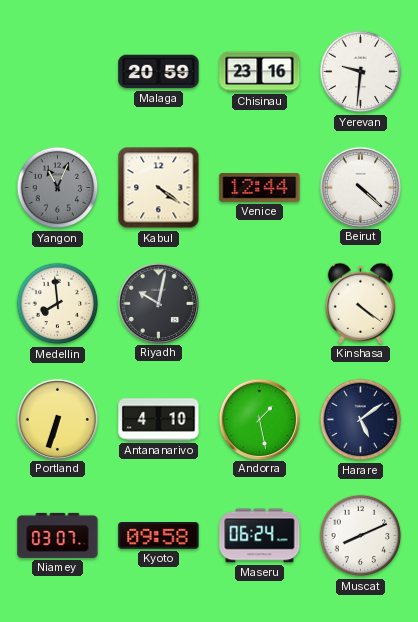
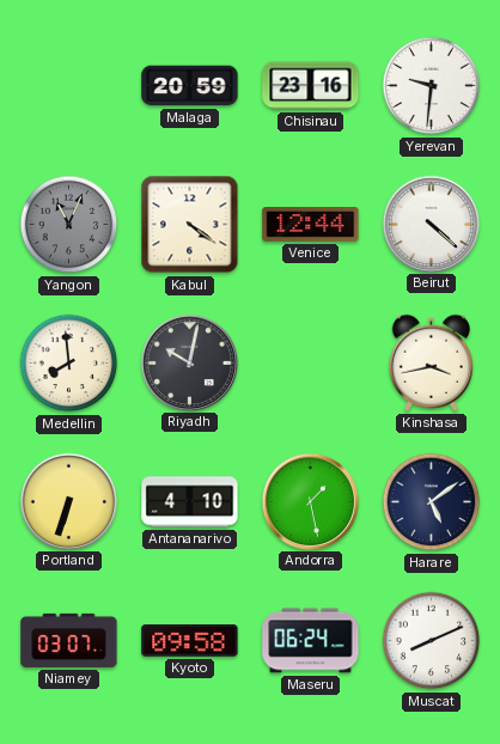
Kinshasa: 4:21 -> 3:43 (431, 362)
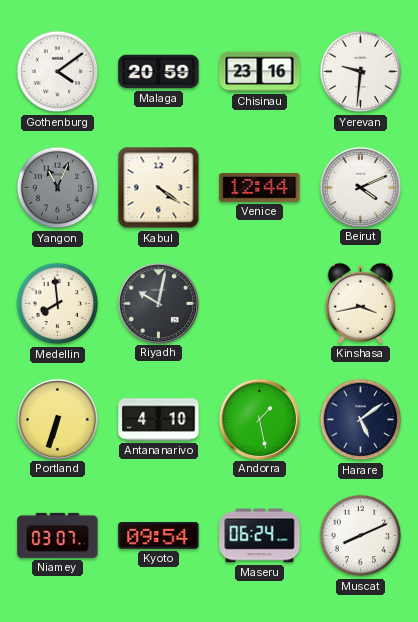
Gothenburg: none -> 4:09 (58, 72)
Beirut: 4:22 -> 4:11 (360, 187)
Kyoto: 09:58 -> 09:54 (159, 536)
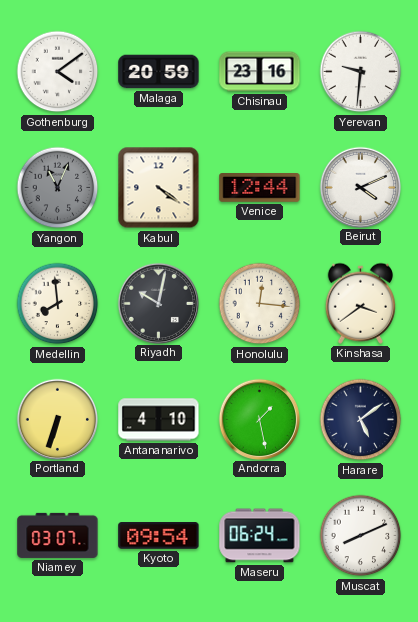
Honolulu: none -> 12:16 (260, 304)
Kinshasa: 3:43 -> 3:39 (360, 303)
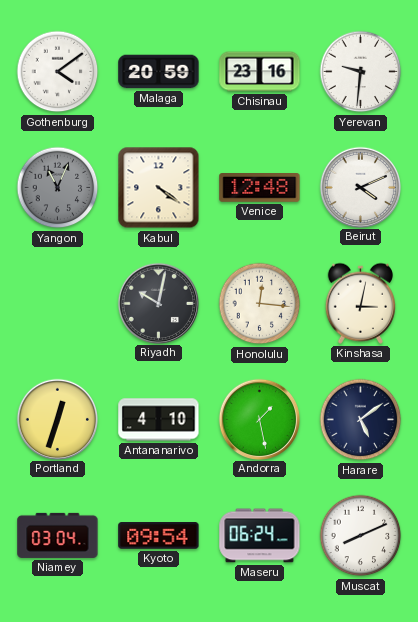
Venice: 12:44 -> 12:48 (260, 188)
Medellin: 7:59 -> none (58, 304)
Kinshasa: 3:39 -> 3:02 (360, 303)
Portland: 6:33 -> 12:33 (57, 419)
Niamey: 03:07 -> 03:04 (58, 535)
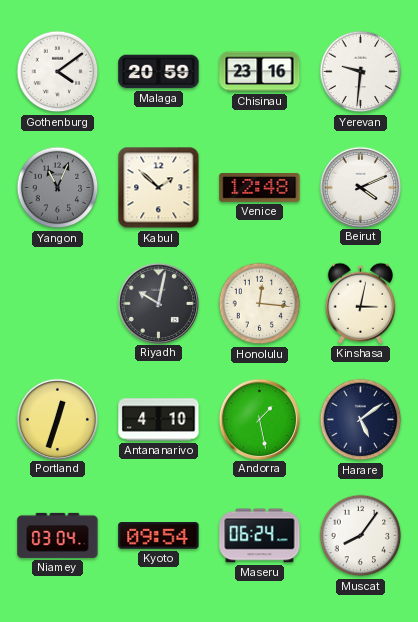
Kabul: 4:21 -> 1:52 (159, 188)
Muscat: 8:11 -> 8:06 (361, 536)
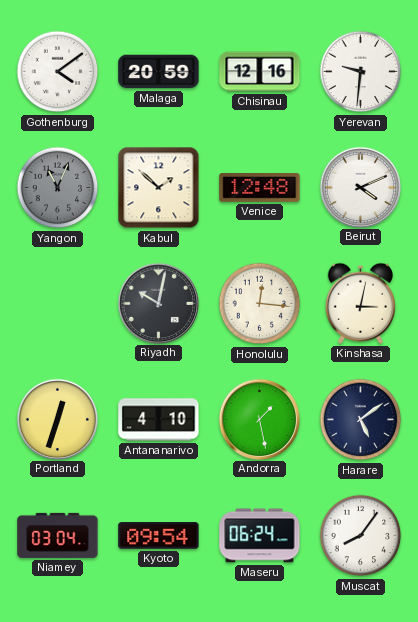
Chisinau: 23:16 -> 12:16 (260, 72)
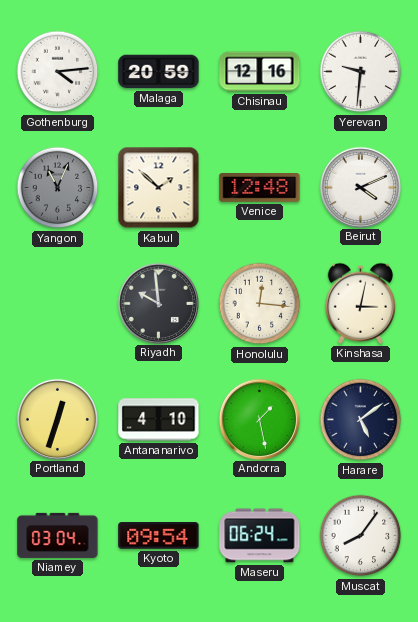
Gothenburg: 4:09 -> 4:14 (58, 72)
Riyadh: 10:02 -> 9:59 (158, 303)
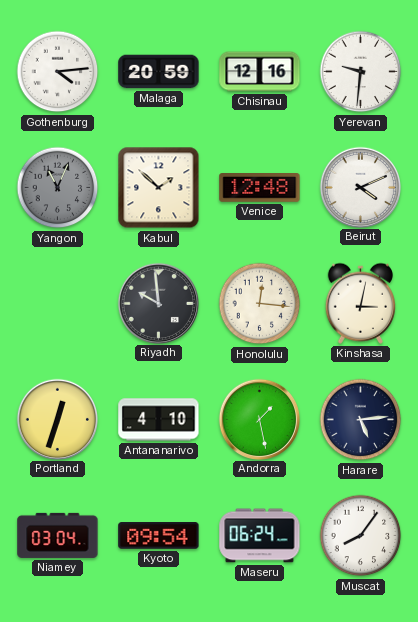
Harare: 5:09 -> 5:14 (361, 420)
